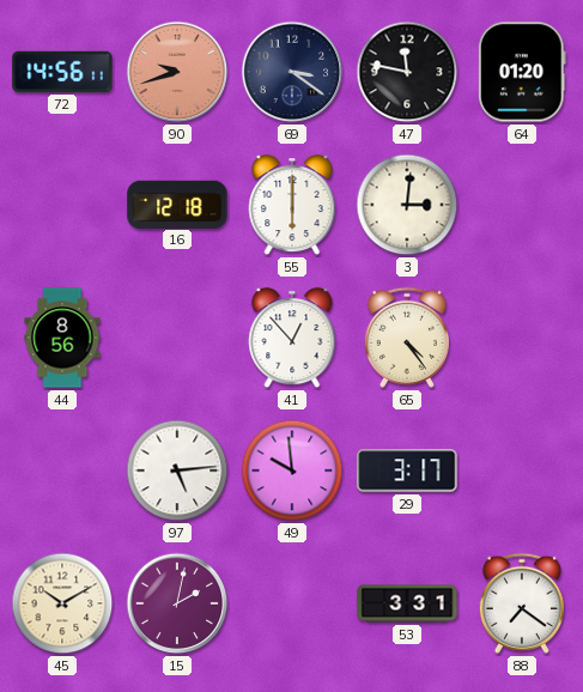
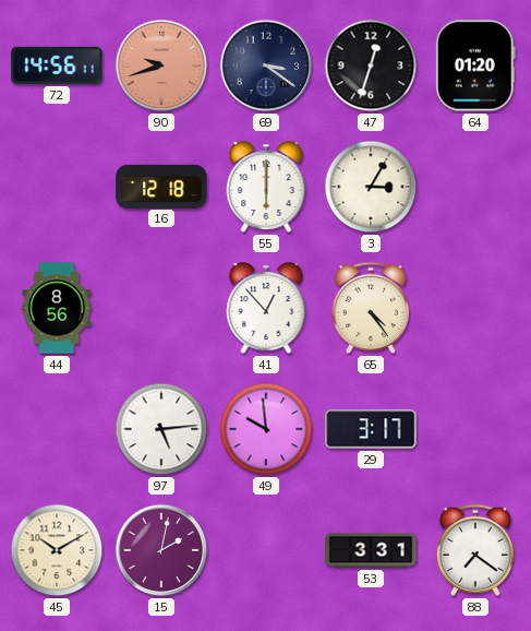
47: 11:47 -> 12:33 (371, 66)
3: 3:01 -> 3:05 (371, 187)
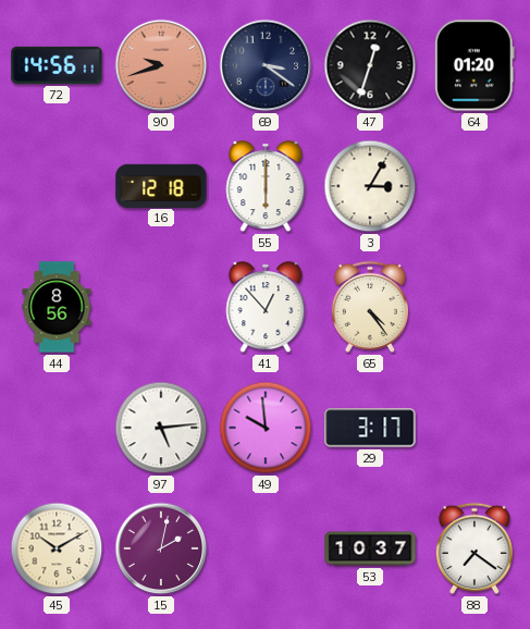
53: 3:31 -> 10:37 (370, 548)
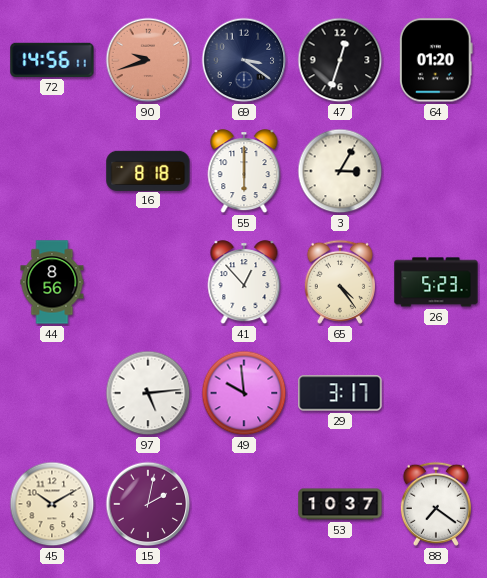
16: 12:18 -> 8:18 (148, 170)
26: none -> 5:23 (436, 282)
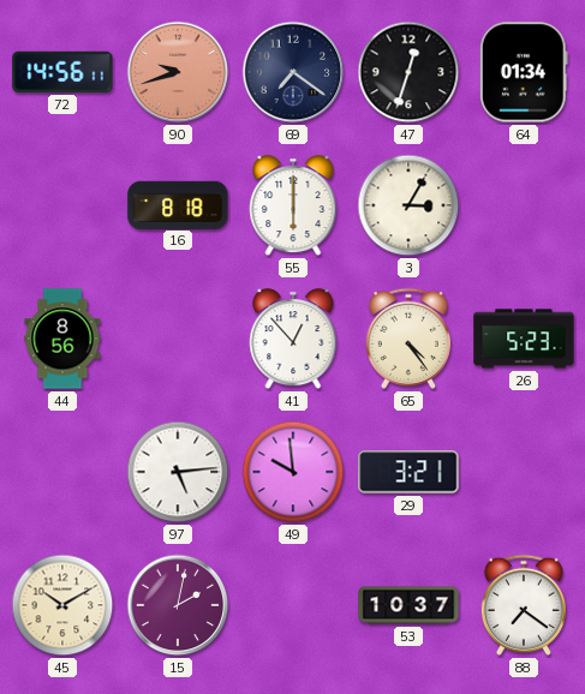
69: 3:21 -> 7:21 (293, 72)
64: 01:20 -> 01:34 (524, 72)
29: 3:17 -> 3:21 (408, 472)
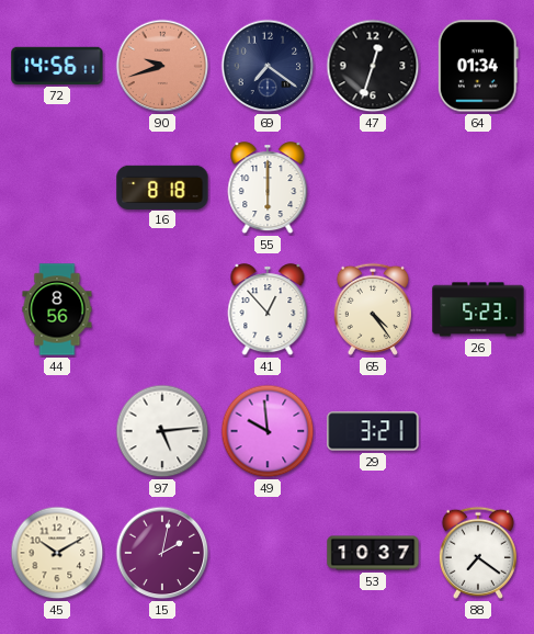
3: 3:05 -> none (408, 205)
